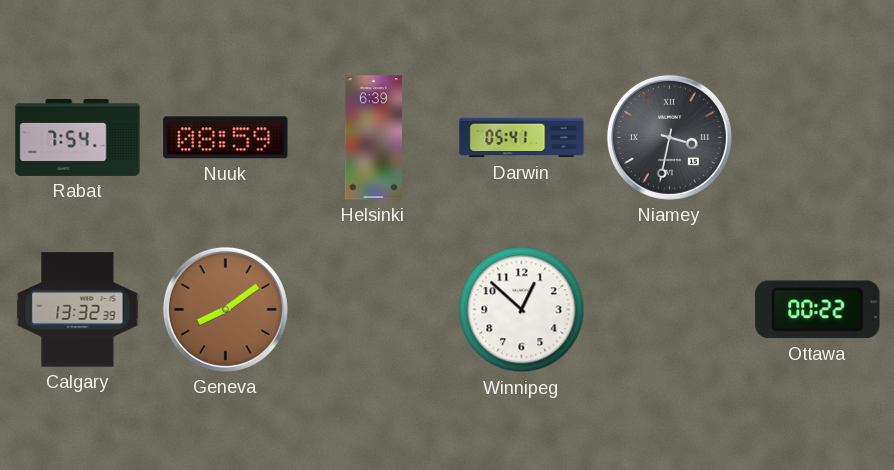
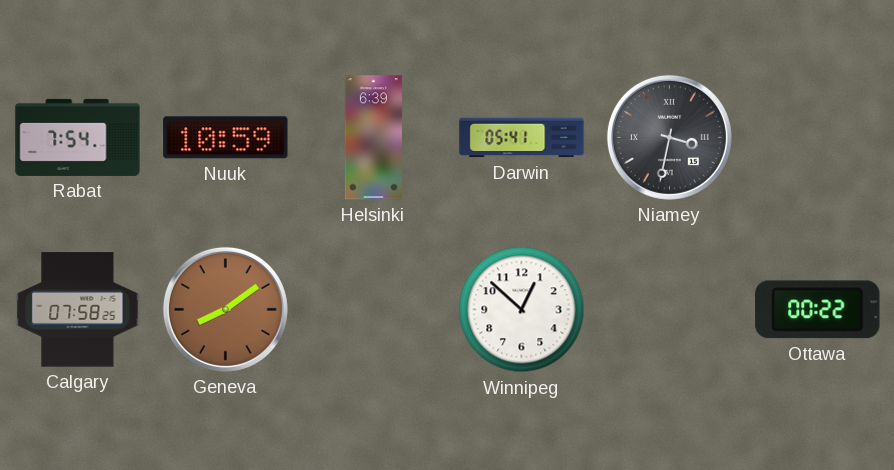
Nuuk: 08:59 -> 10:59 (226, 138)
Calgary: 13:32 -> 07:58 (78, 310)
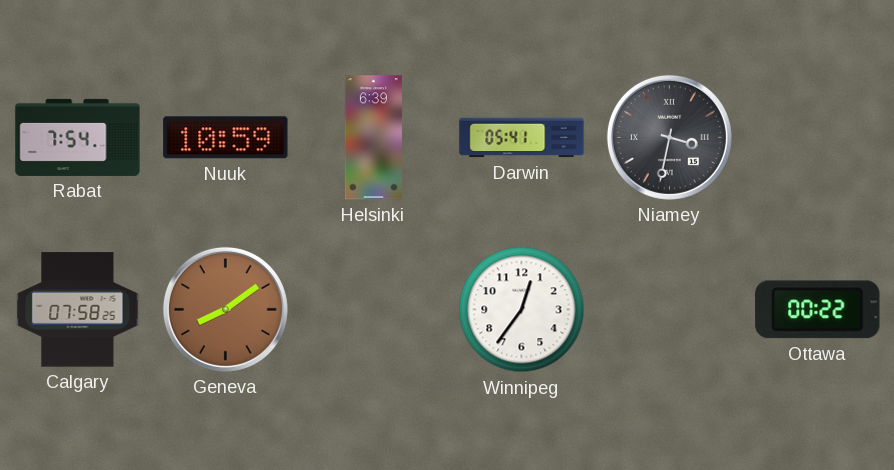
Winnipeg: 12:52 -> 12:36 (522, 310)
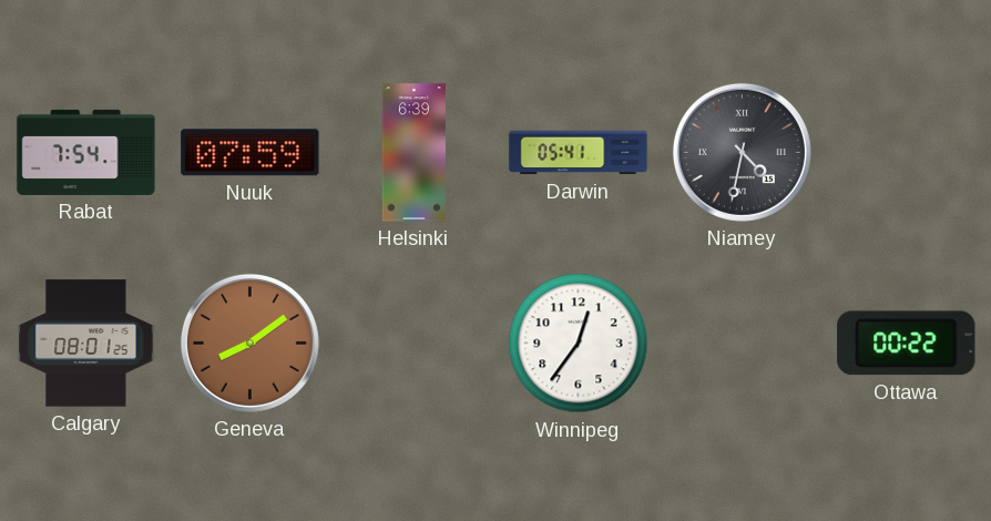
Nuuk: 10:59 -> 07:59 (251, 153)
Niamey: 3:32 -> 4:32 (742, 152)
Calgary: 07:58 -> 08:01 (86, 344)
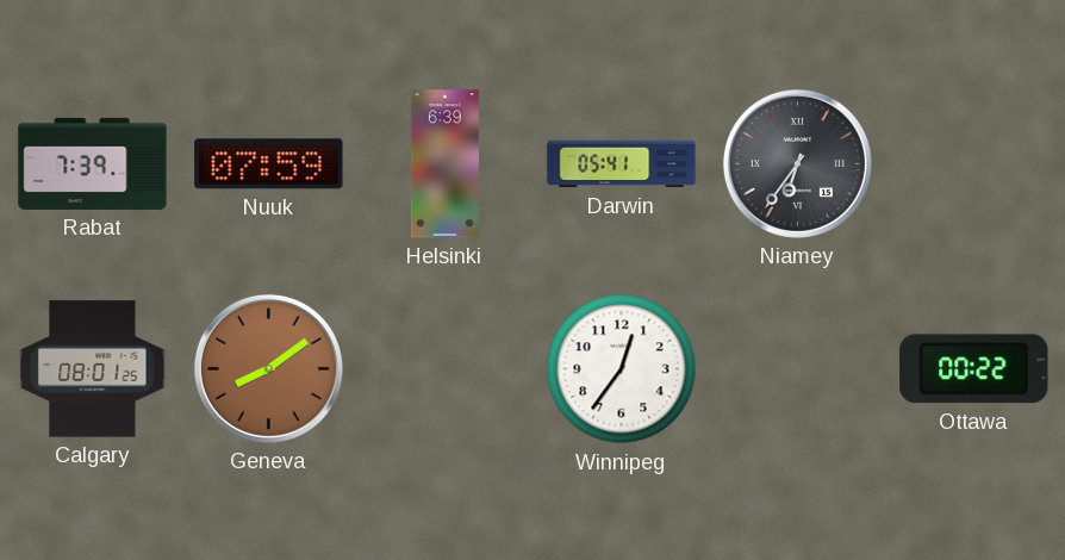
Rabat: 7:54 -> 7:39 (93, 163)
Niamey: 4:32 -> 6:36 (797, 163)
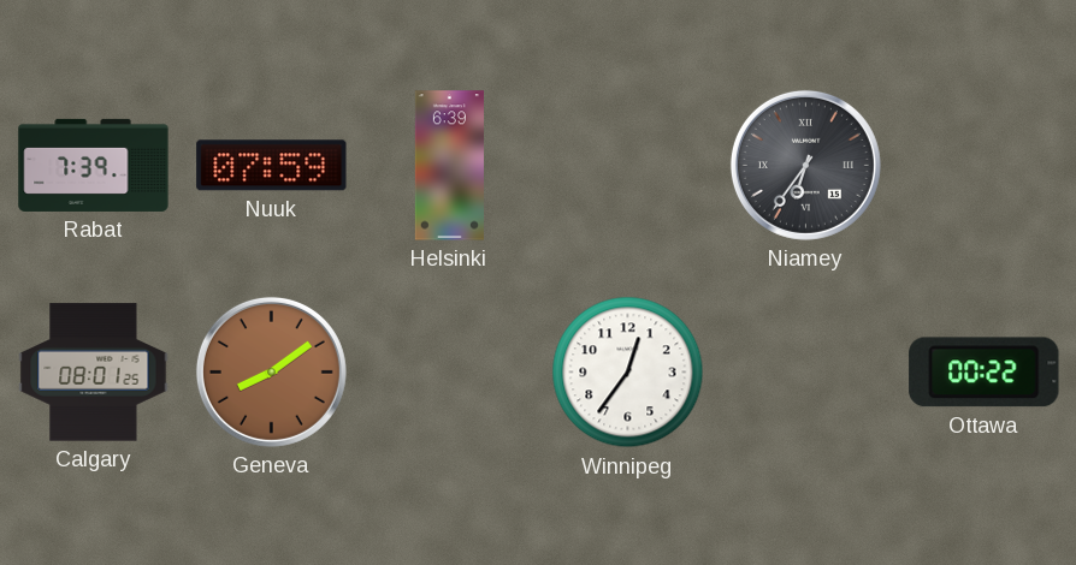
Darwin: 05:41 -> none (622, 164)
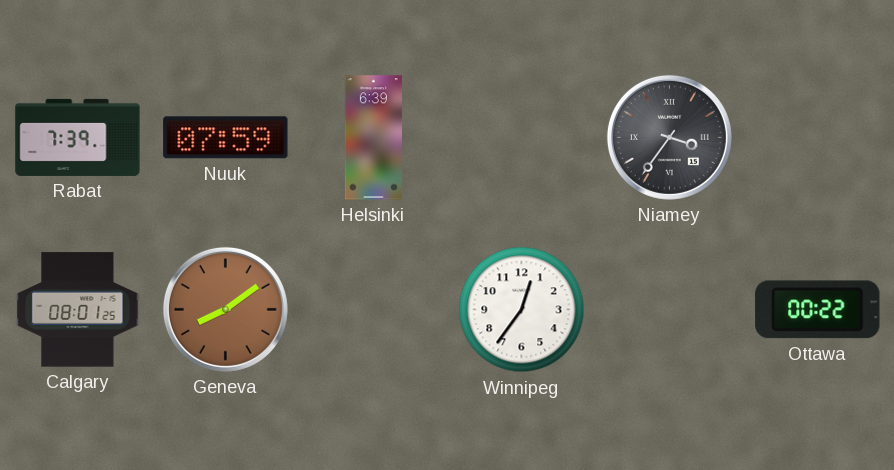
Niamey: 6:36 -> 3:36 (669, 137)
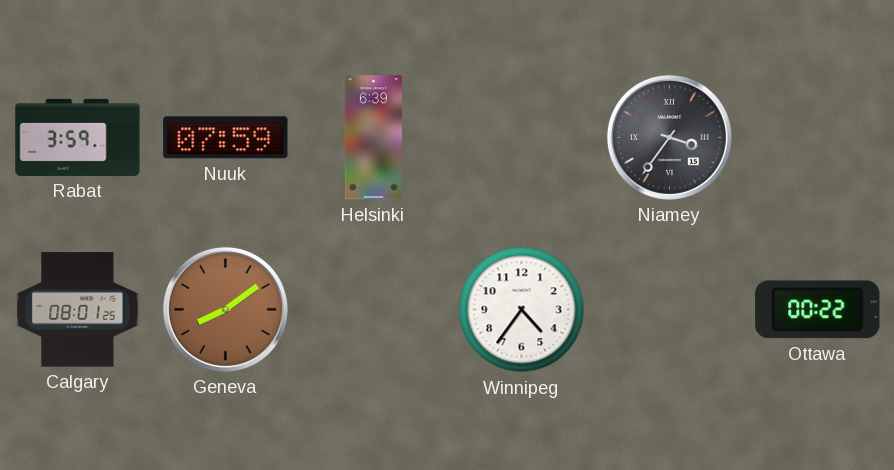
Rabat: 7:39 -> 3:59 (78, 137)
Winnipeg: 12:36 -> 4:36 (522, 310)
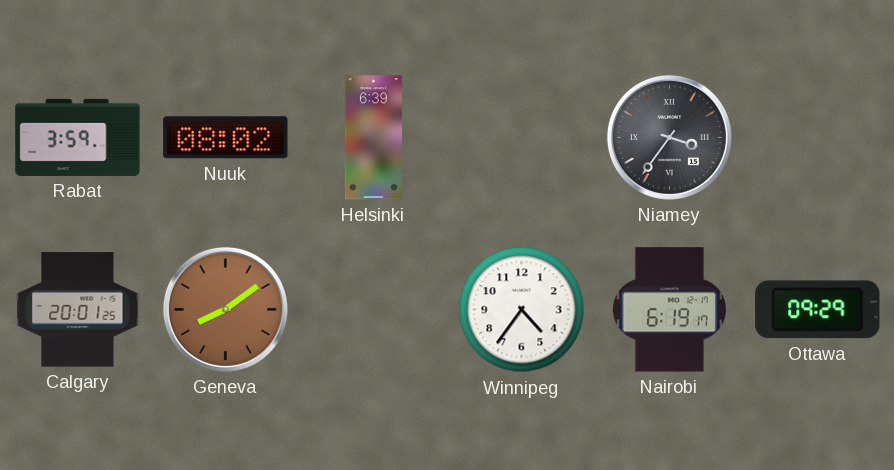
Nuuk: 07:59 -> 08:02 (226, 138)
Calgary: 08:01 -> 20:01 (78, 310)
Nairobi: none -> 6:19 (669, 310)
Ottawa: 00:22 -> 09:29 (818, 310)
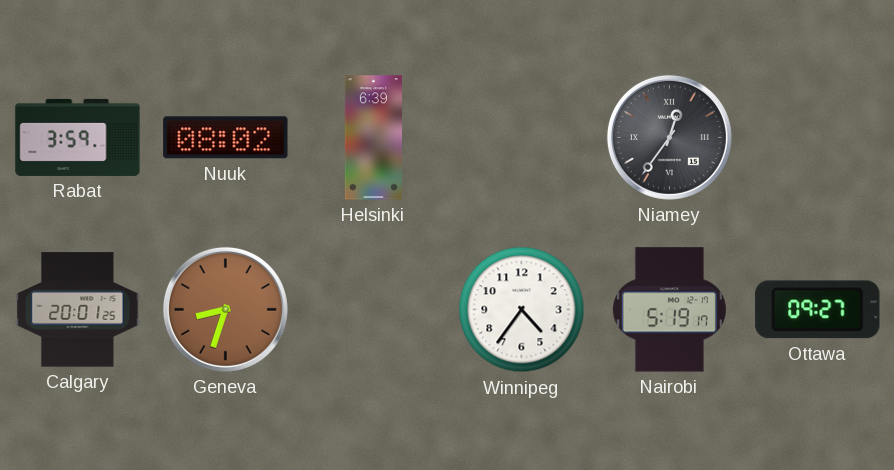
Niamey: 3:36 -> 12:36 (669, 137)
Geneva: 8:09 -> 8:33 (225, 309)
Nairobi: 6:19 -> 5:19 (669, 310)
Ottawa: 09:29 -> 09:27 (818, 310)
